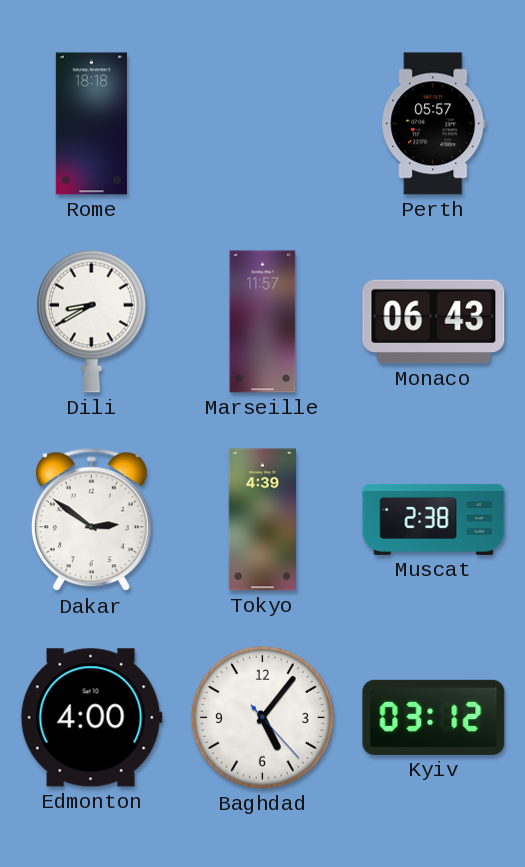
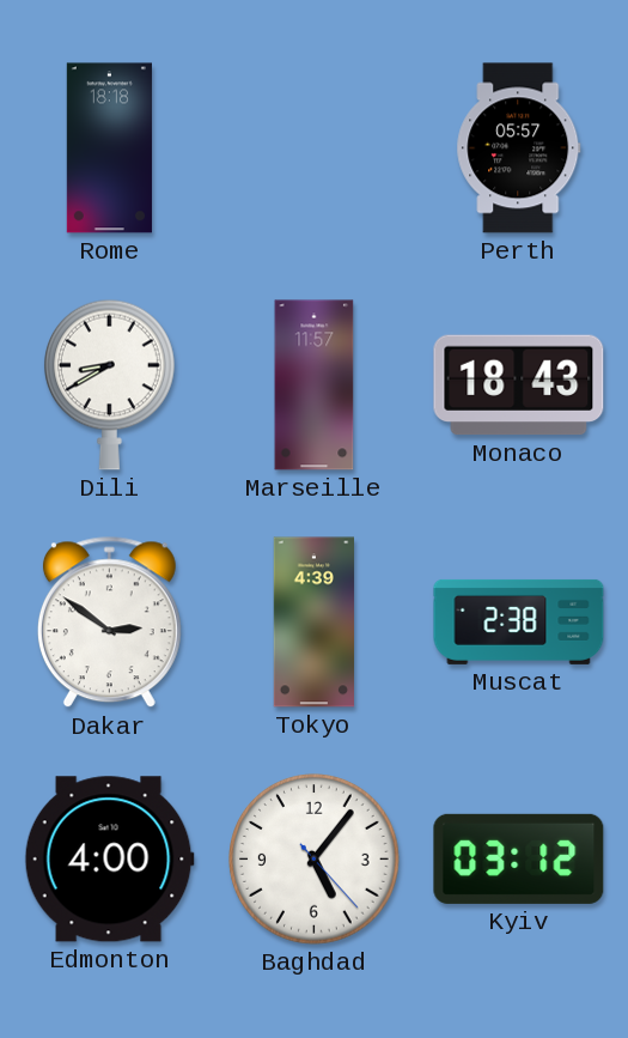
Monaco: 06:43 -> 18:43 (519, 386)
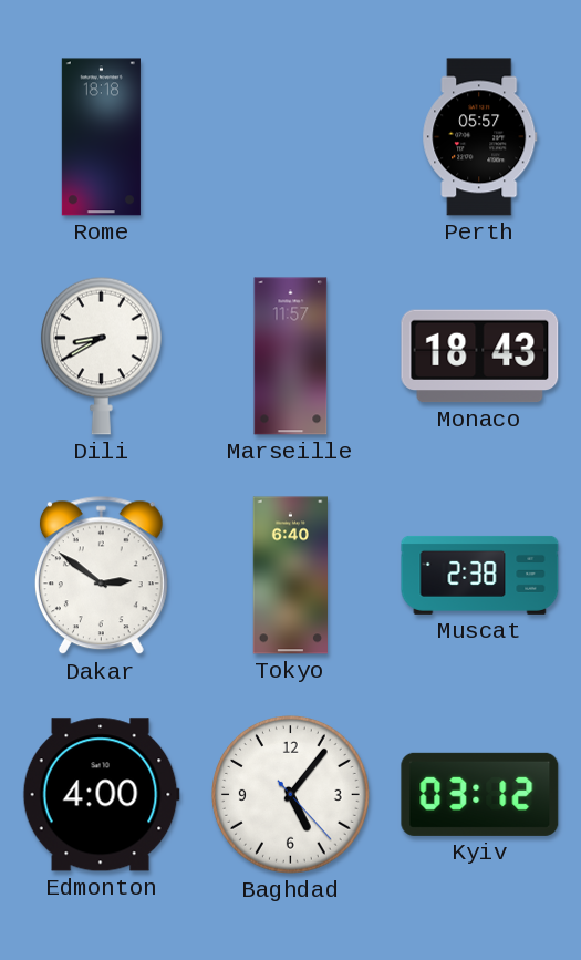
Tokyo: 4:39 -> 6:40 (290, 576)
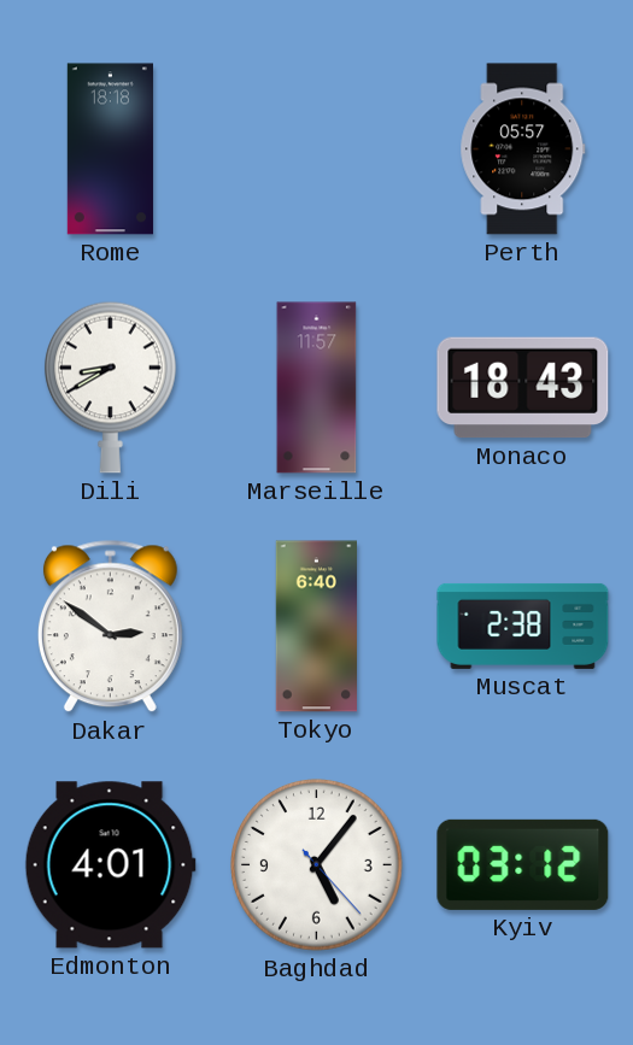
Edmonton: 4:00 -> 4:01 (110, 865)
